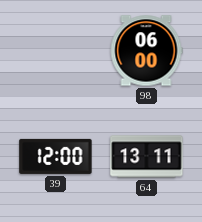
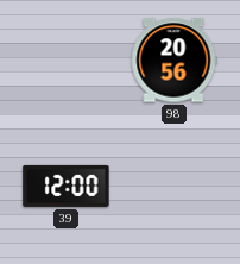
98: 06:00 -> 20:56 (173, 61)
64: 13:11 -> none (147, 157)
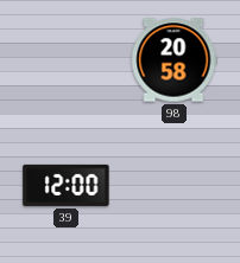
98: 20:56 -> 20:58 (173, 60)
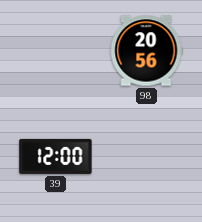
98: 20:58 -> 20:56 (146, 51)
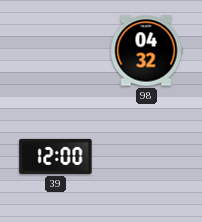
98: 20:56 -> 04:32 (146, 51)
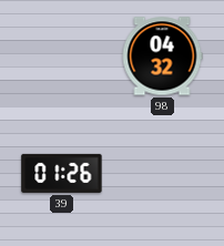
39: 12:00 -> 01:26 (62, 173)
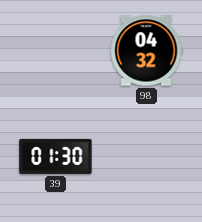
39: 01:26 -> 01:30 (56, 156)
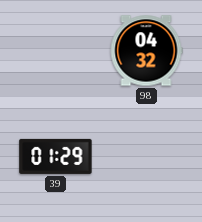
39: 01:30 -> 01:29 (56, 156)
